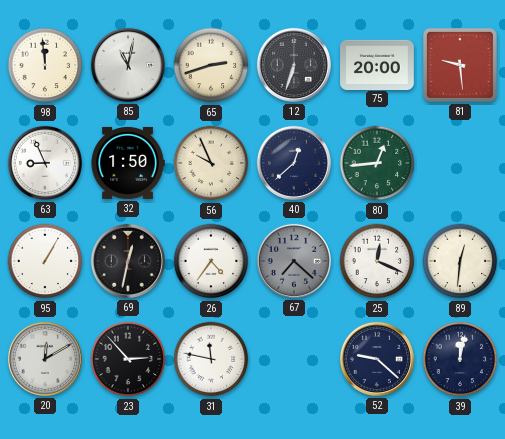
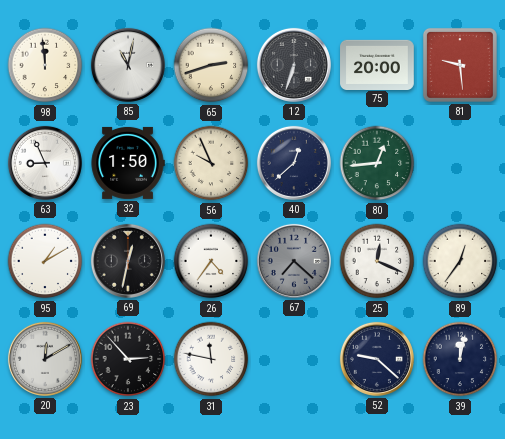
95: 1:05 -> 1:10 (45, 261)
89: 12:31 -> 12:36 (460, 261)
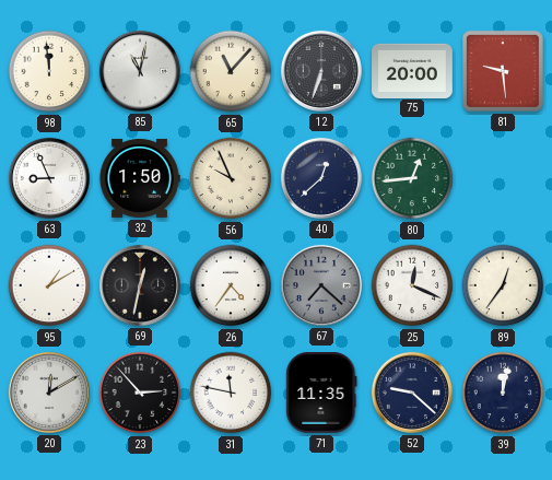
65: 2:42 -> 11:07 (231, 71)
71: none -> 11:35 (321, 394)
